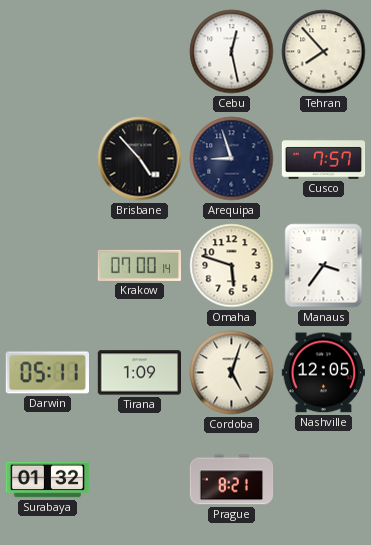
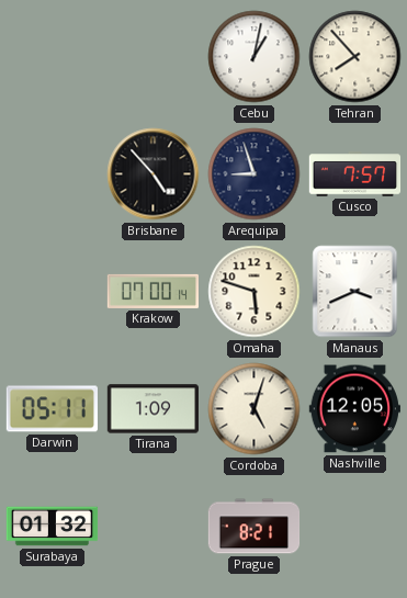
Cebu: 12:28 -> 1:02 (255, 57)
Manaus: 3:36 -> 3:41 (355, 292)
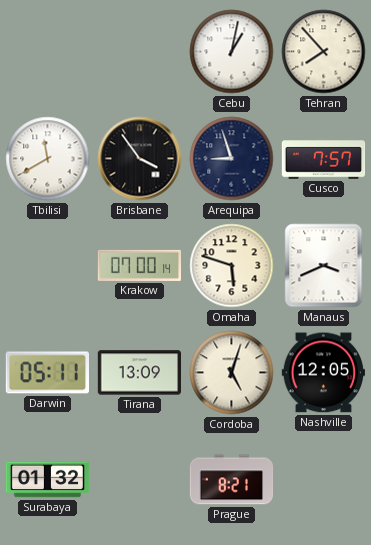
Tbilisi: none -> 11:40 (48, 159)
Brisbane: 4:53 -> 3:54 (140, 159)
Tirana: 1:09 -> 13:09 (139, 373)
